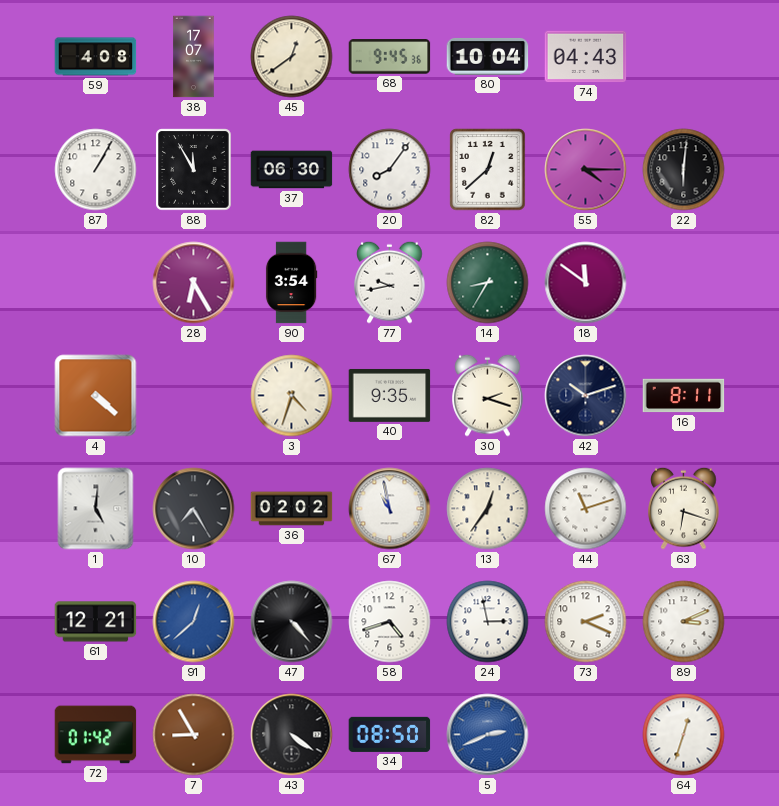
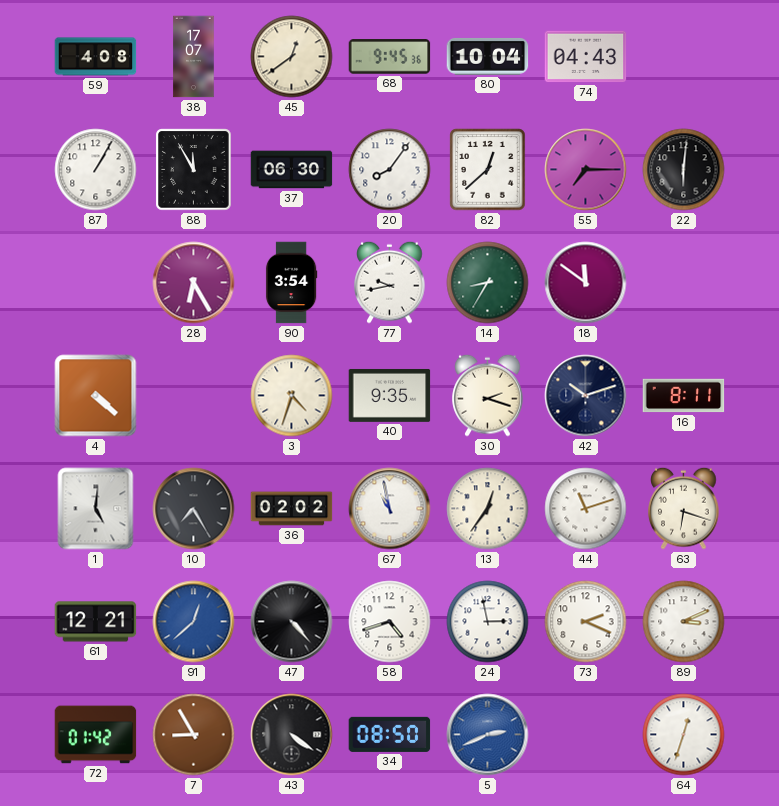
55: 4:15 -> 7:15 (586, 170)
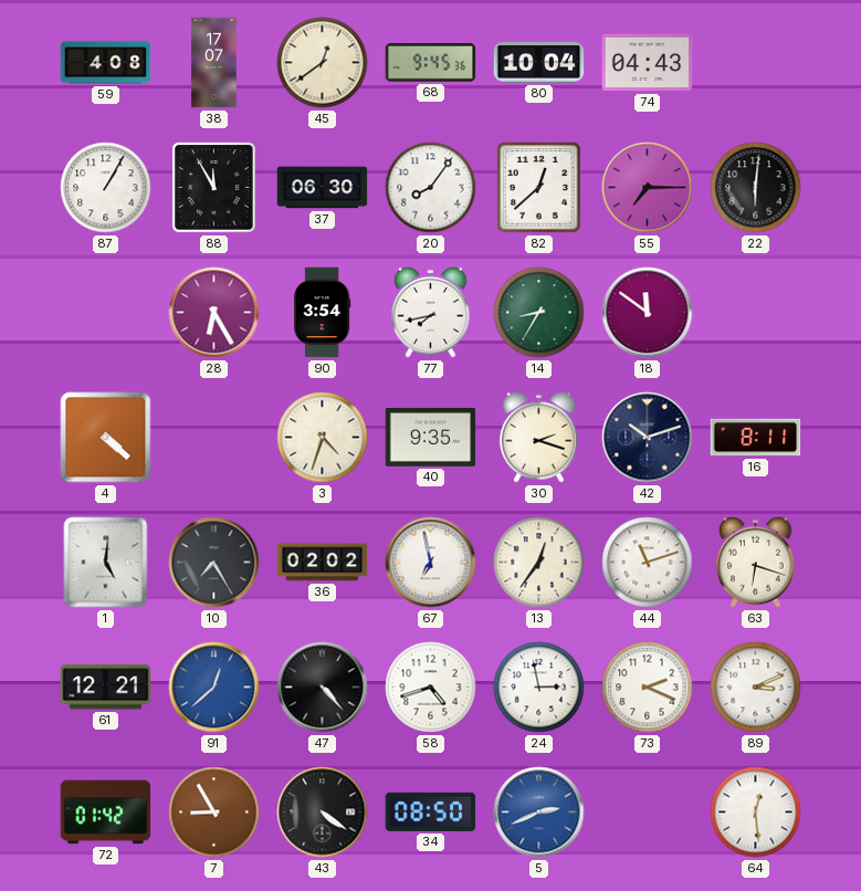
77: 9:43 -> 7:43 (431, 312)
67: 10:58 -> 6:58 (431, 563)
64: 12:33 -> 12:29 (756, 813)
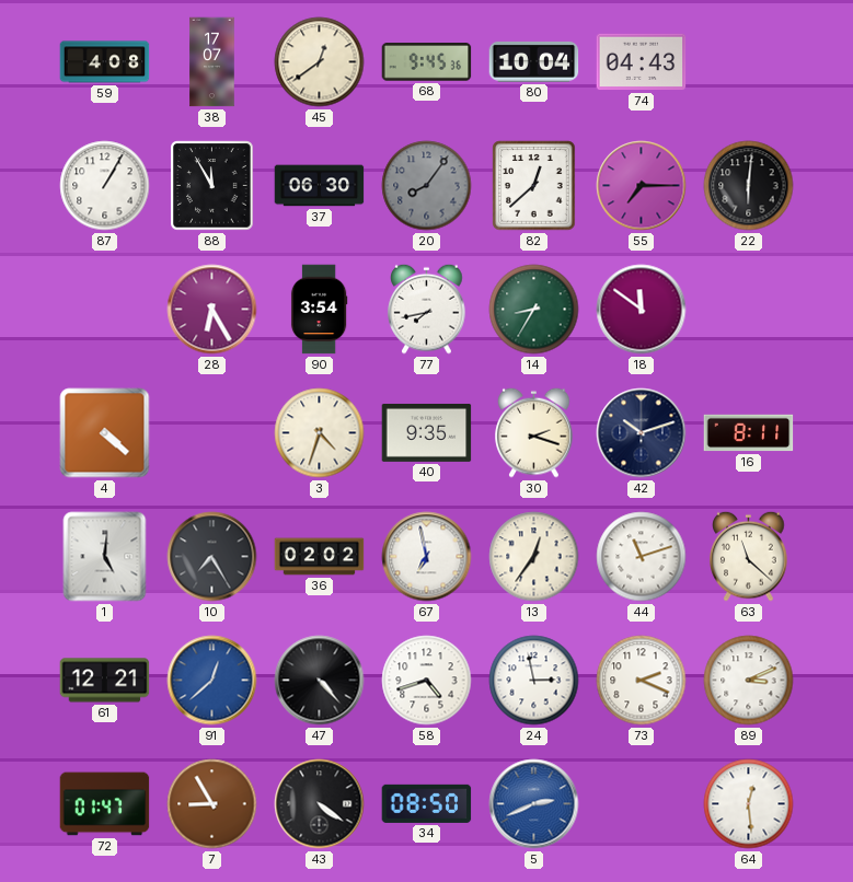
20 dial: white -> grey (427, 186)
63: 6:18 -> 11:22 (749, 556)
72: 01:42 -> 01:47 (105, 804)
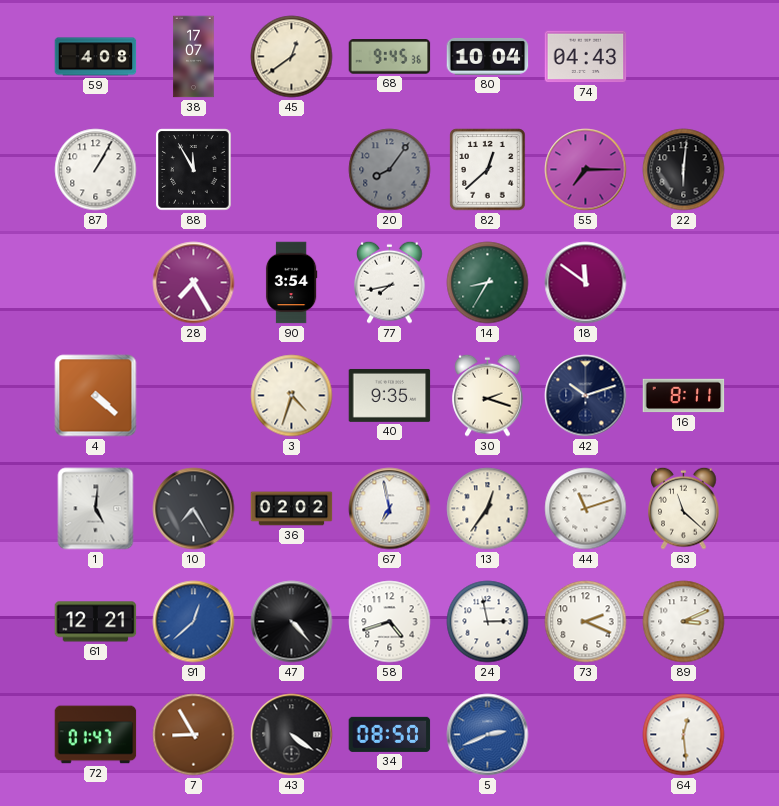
37: 06:30 -> none (320, 186)
28: 6:25 -> 7:25 (194, 283)
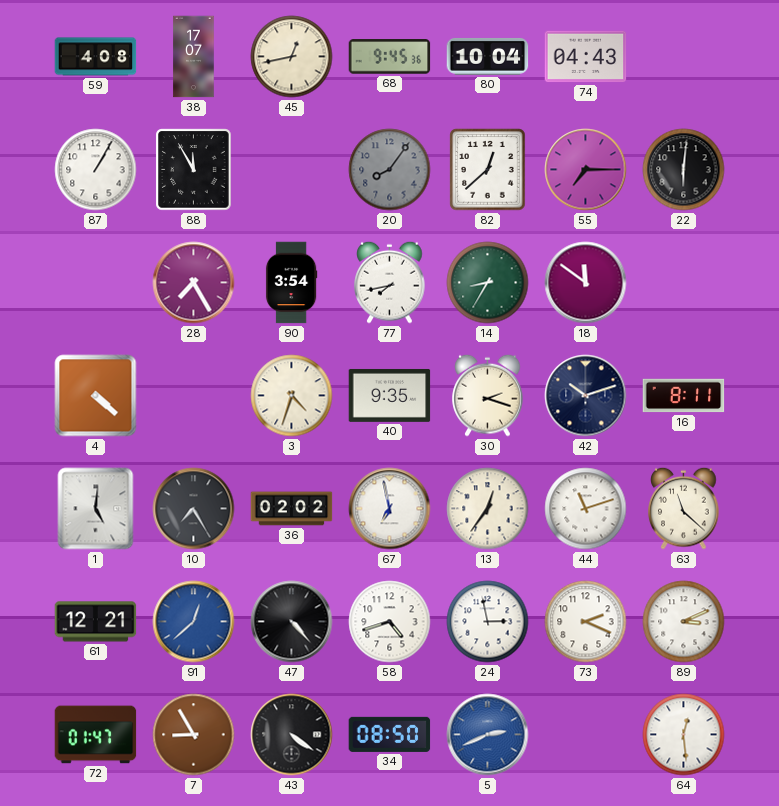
45: 12:39 -> 12:43 (292, 57)
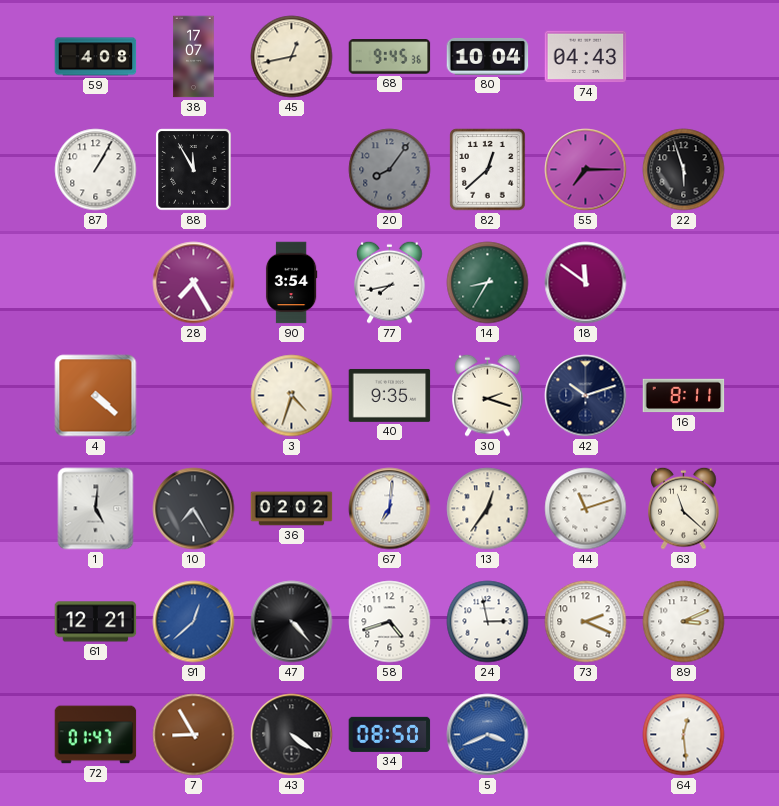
22: 6:01 -> 5:57 (684, 170)
67: 6:58 -> 7:01 (390, 509)
5: 2:41 -> 3:41 (488, 735)
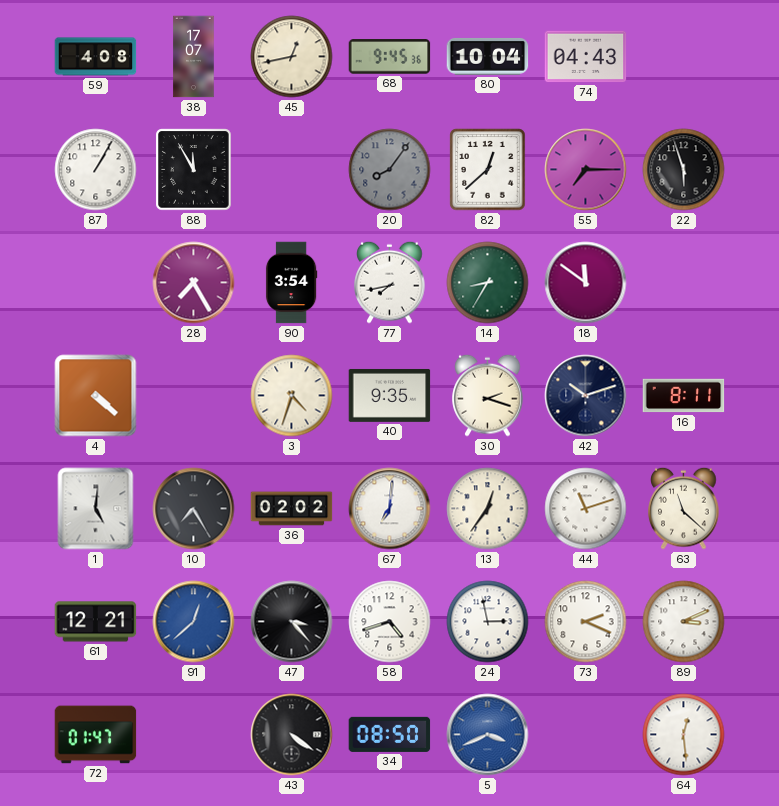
47: 4:23 -> 3:23 (292, 622)
7: 8:55 -> none (194, 735)
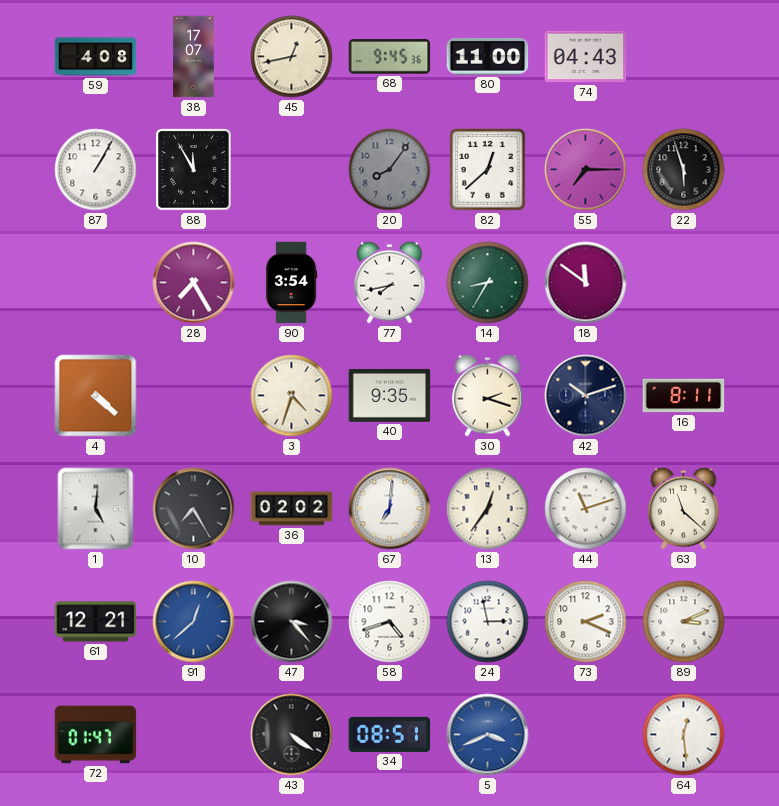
80: 10:04 -> 11:00 (488, 56)
34: 08:50 -> 08:51 (390, 734)
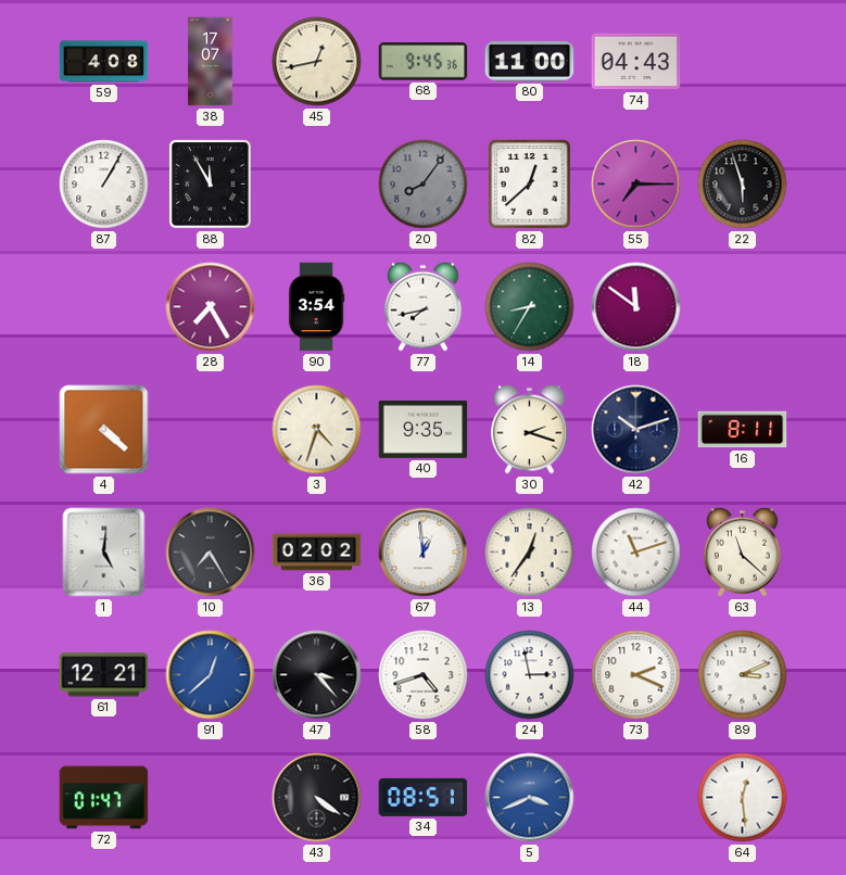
67: 7:01 -> 12:59 (424, 553)
